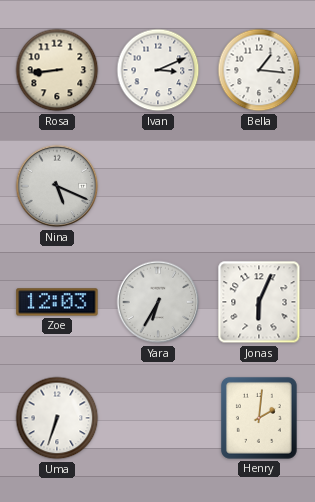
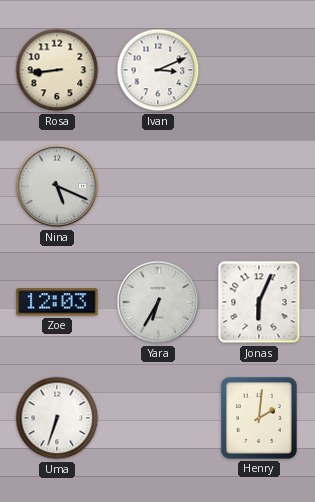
Bella: 1:16 -> none (259, 70)
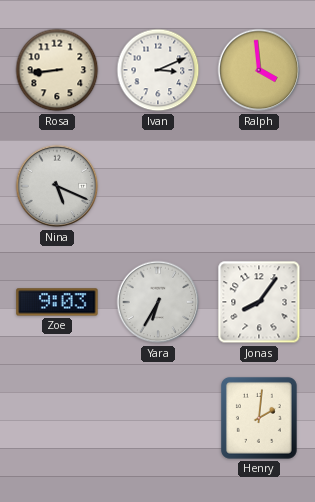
Ralph: none -> 3:59 (259, 70)
Zoe: 12:03 -> 9:03 (57, 302)
Jonas: 6:04 -> 8:06 (259, 302)
Uma: 6:33 -> none (57, 418)
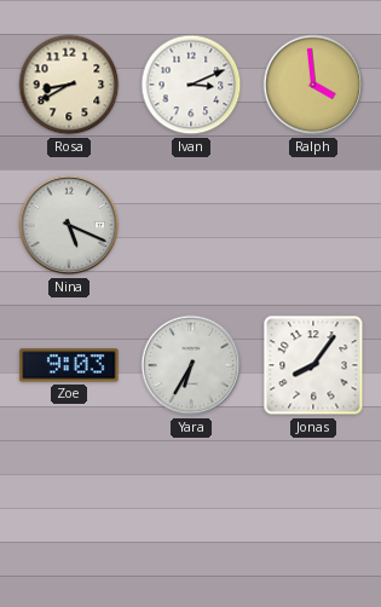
Rosa: 8:44 -> 8:40 (69, 85)
Henry: 2:01 -> none (259, 418)
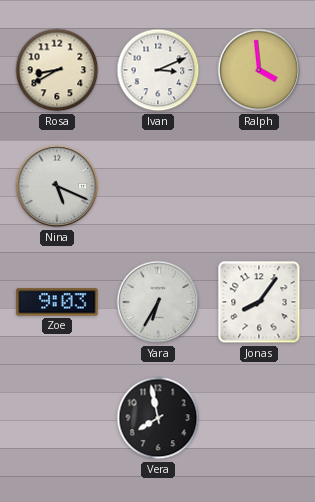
Vera: none -> 7:58 (158, 418)
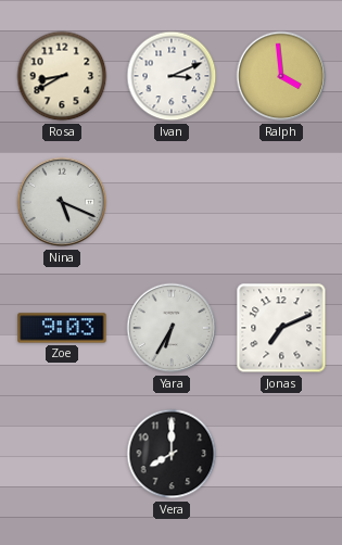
Jonas: 8:06 -> 7:11 (281, 328)
Vera: 7:58 -> 8:00 (172, 454)
